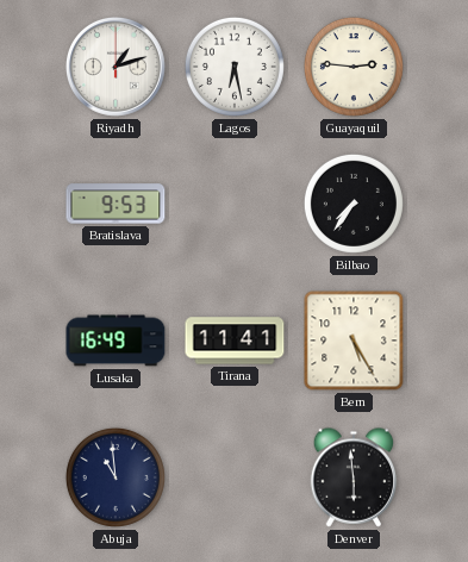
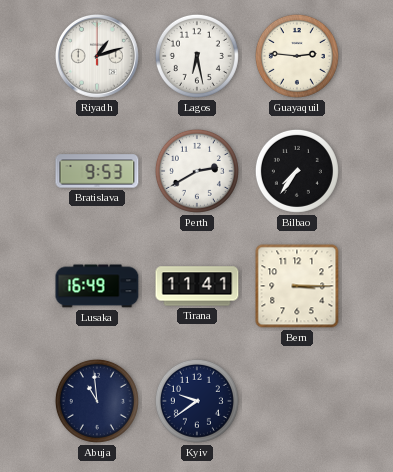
Perth: none -> 2:40 (197, 171)
Bern: 5:25 -> 3:15 (297, 286)
Kyiv: none -> 9:39 (197, 401)
Denver: 5:59 -> none (354, 477)
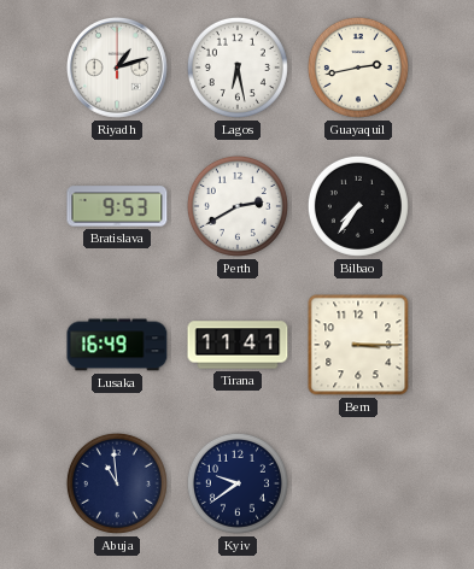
Guayaquil: 2:46 -> 2:43 (358, 68)
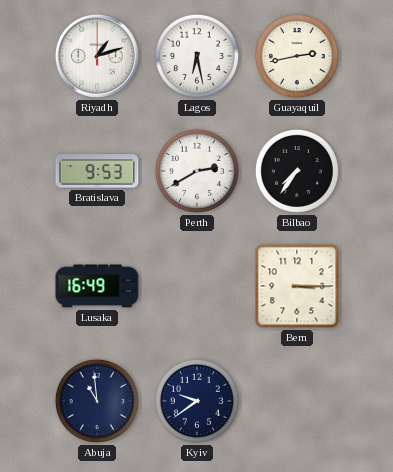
Tirana: 11:41 -> none (238, 345)
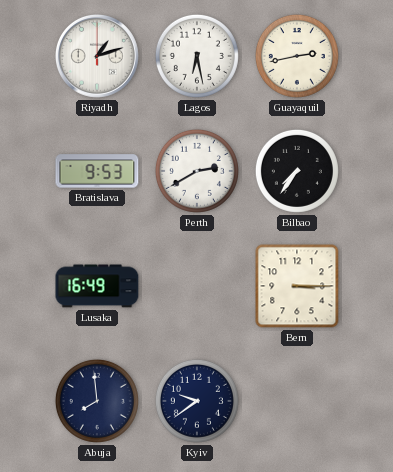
Abuja: 10:59 -> 7:59 (97, 401)
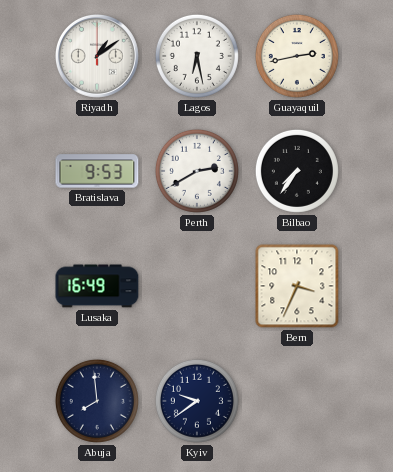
Riyadh: 1:12 -> 1:09 (98, 57)
Bern: 3:15 -> 3:34 (297, 286)
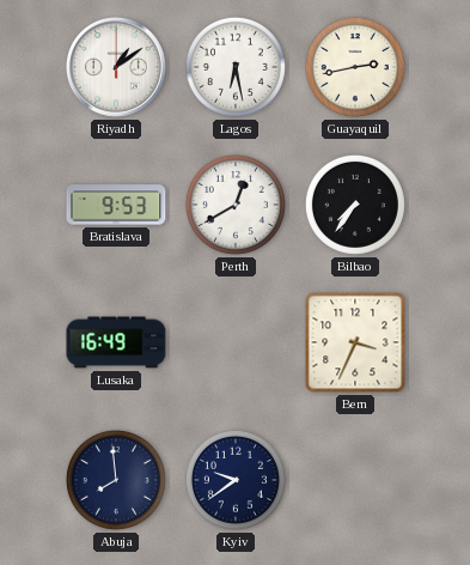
Perth: 2:40 -> 12:40 (236, 205)
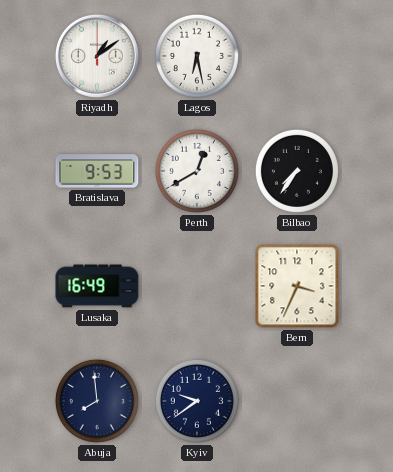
Guayaquil: 2:43 -> none (355, 67)
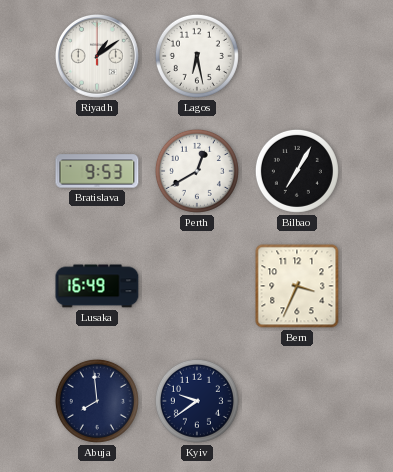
Bilbao: 7:36 -> 7:05 (297, 171)
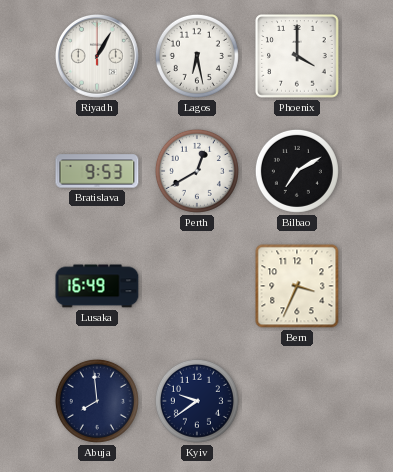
Riyadh: 1:09 -> 1:05 (98, 57)
Phoenix: none -> 4:00 (297, 56)
Bilbao: 7:05 -> 7:10 (297, 171)
